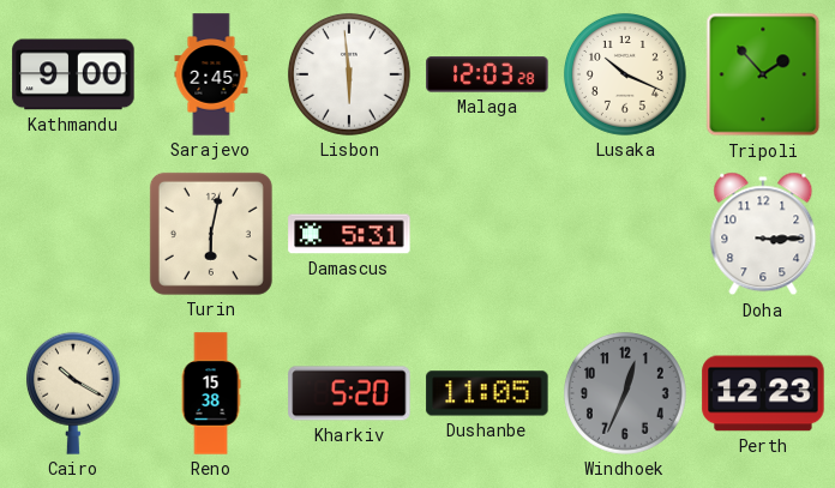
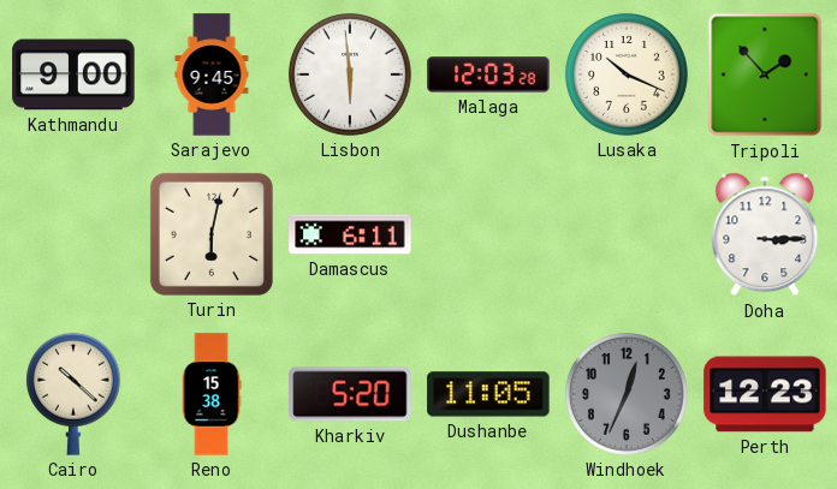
Sarajevo: 2:45 -> 9:45 (212, 74)
Damascus: 5:31 -> 6:11 (350, 234)
Cairo: 10:20 -> 10:22 (73, 394)
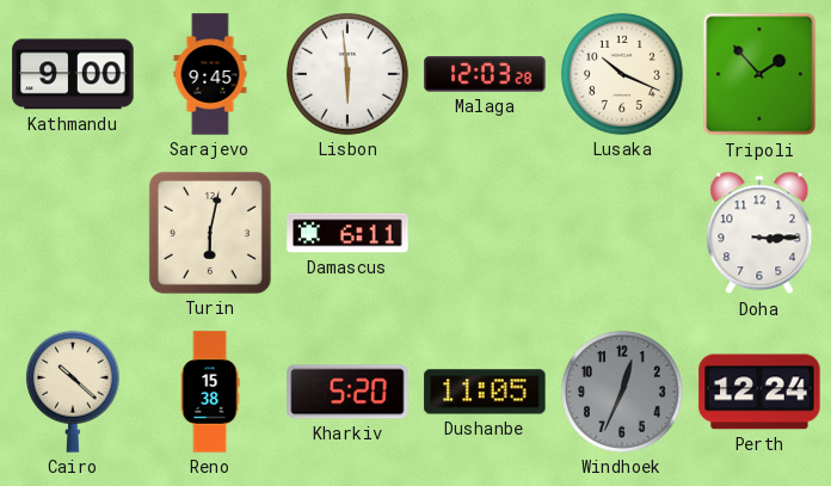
Perth: 12:23 -> 12:24 (759, 392)
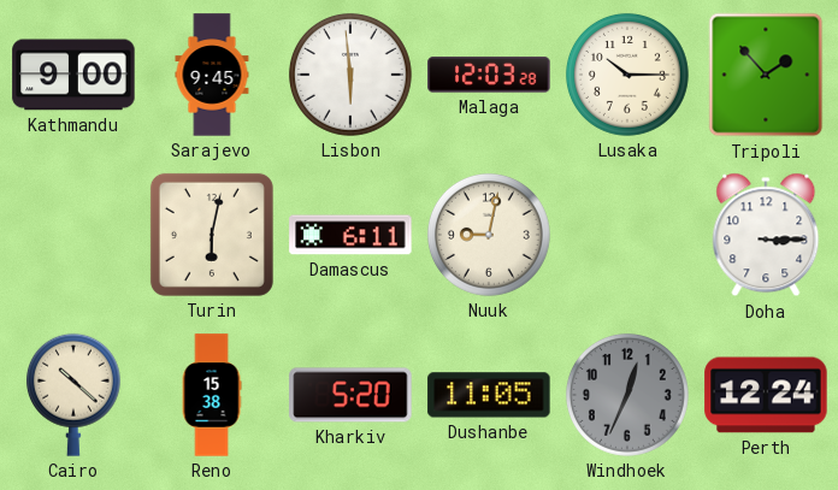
Lusaka: 10:19 -> 10:15 (627, 75)
Nuuk: none -> 9:02 (489, 235)
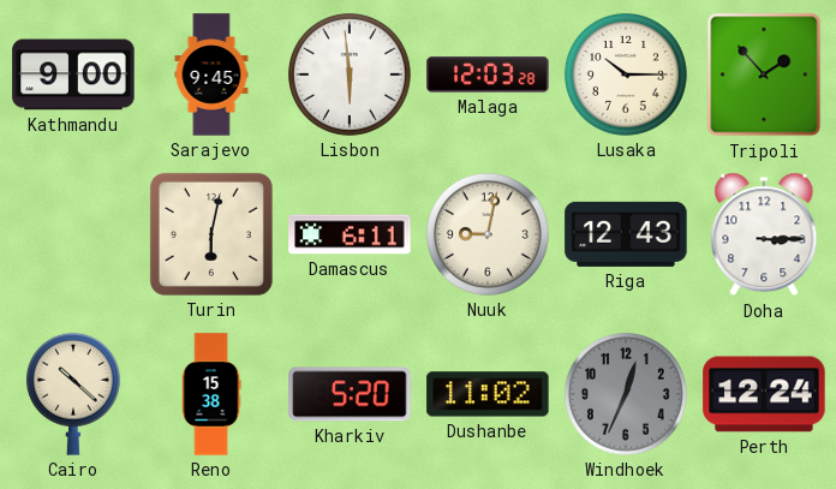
Riga: none -> 12:43 (626, 234)
Dushanbe: 11:05 -> 11:02 (488, 394)
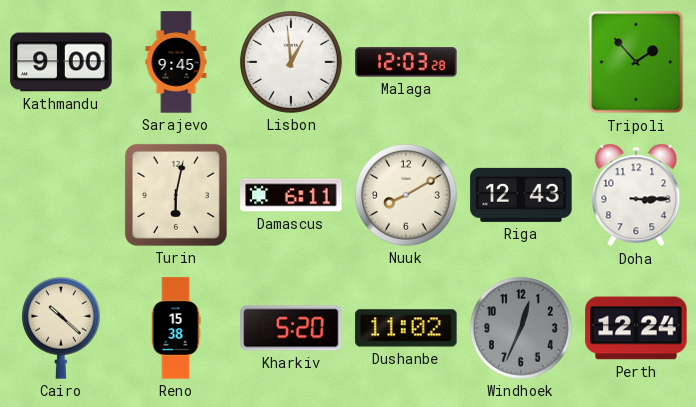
Lisbon: 5:59 -> 12:59 (291, 62)
Lusaka: 10:15 -> none (626, 74)
Nuuk: 9:02 -> 8:10 (406, 195)
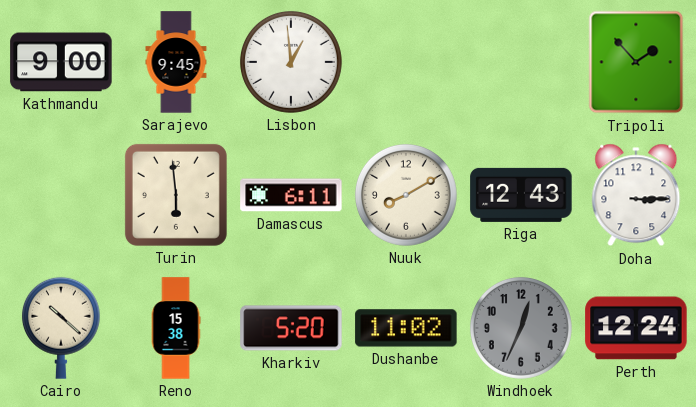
Malaga: 12:03 -> none (406, 62)
Turin: 6:02 -> 5:59 (176, 195)
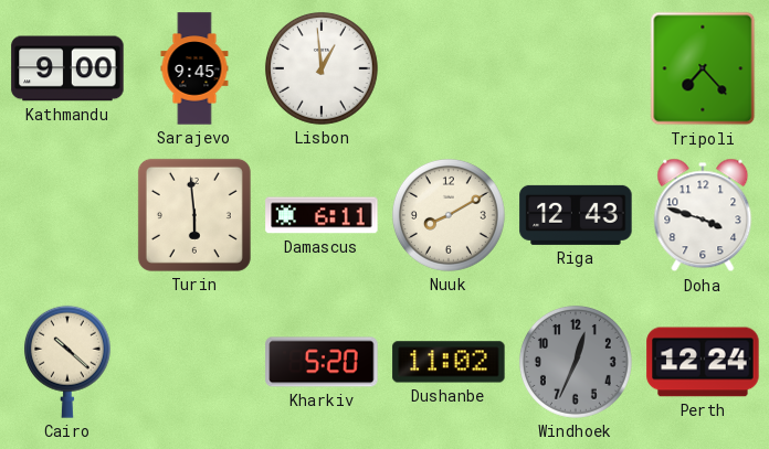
Tripoli: 1:53 -> 7:23 (703, 68)
Doha: 3:15 -> 3:48 (703, 215)
Reno: 15:38 -> none (176, 328)
